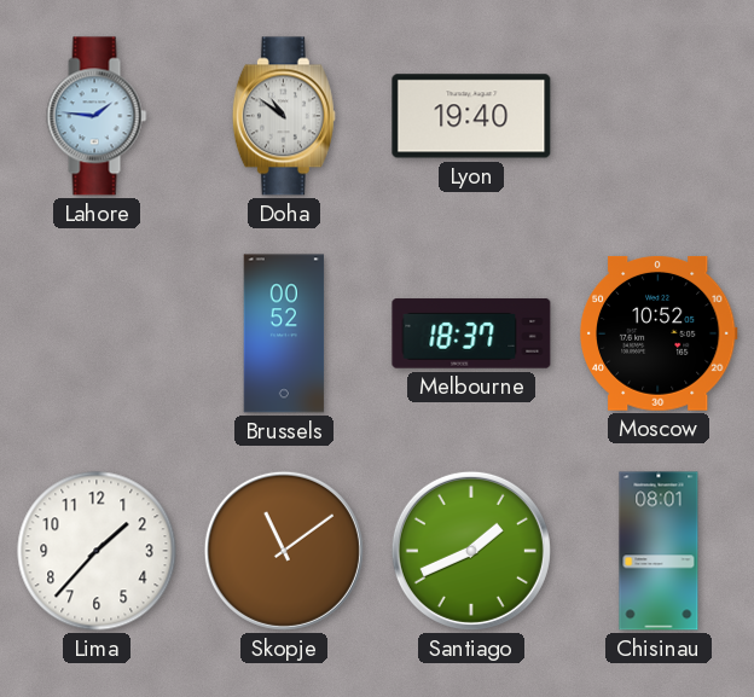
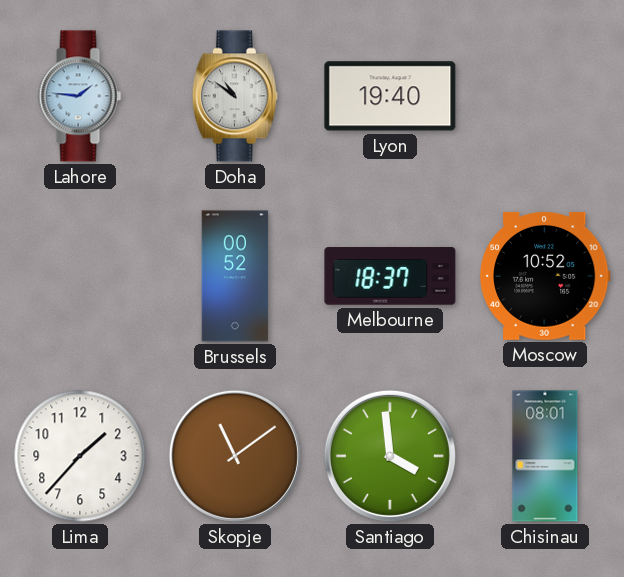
Santiago: 1:41 -> 3:59 (390, 456)
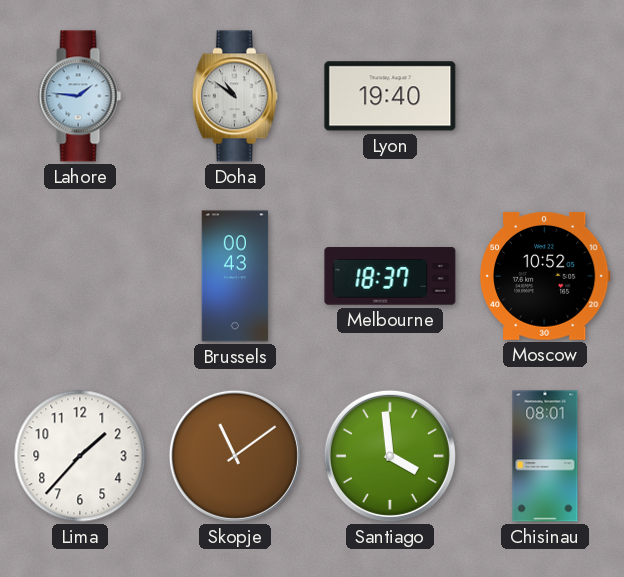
Brussels: 00:52 -> 00:43 (235, 276)
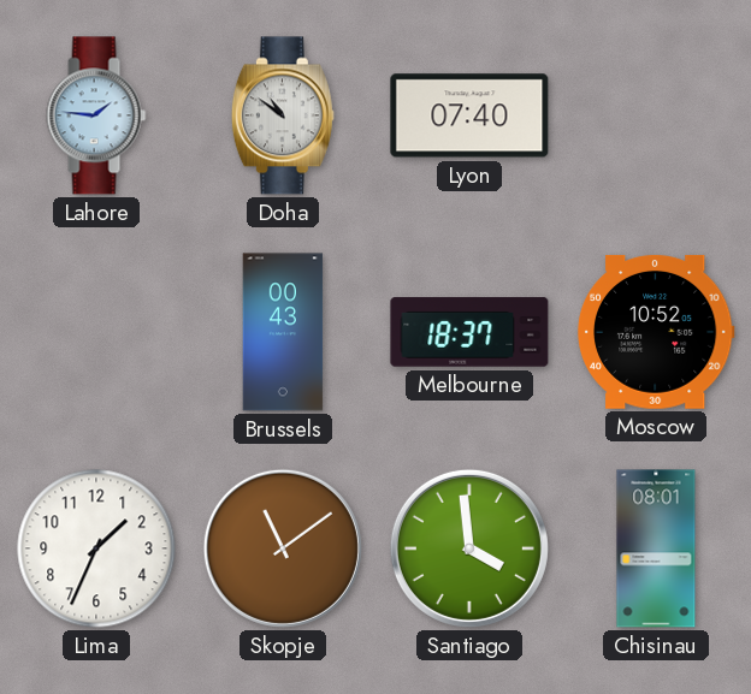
Lyon: 19:40 -> 07:40 (469, 115)
Lima: 1:37 -> 1:34 (96, 548)
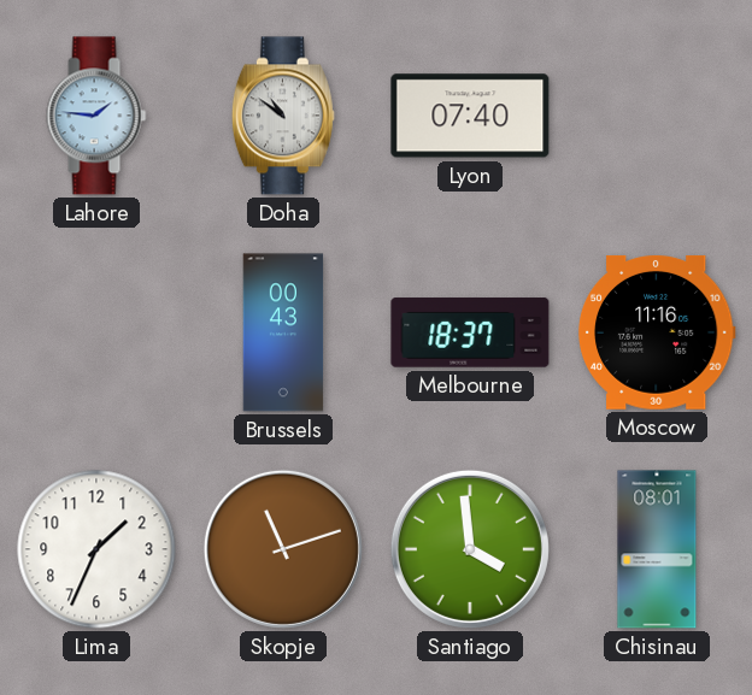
Moscow: 10:52 -> 11:16 (657, 332)
Skopje: 11:09 -> 11:12 (283, 549)
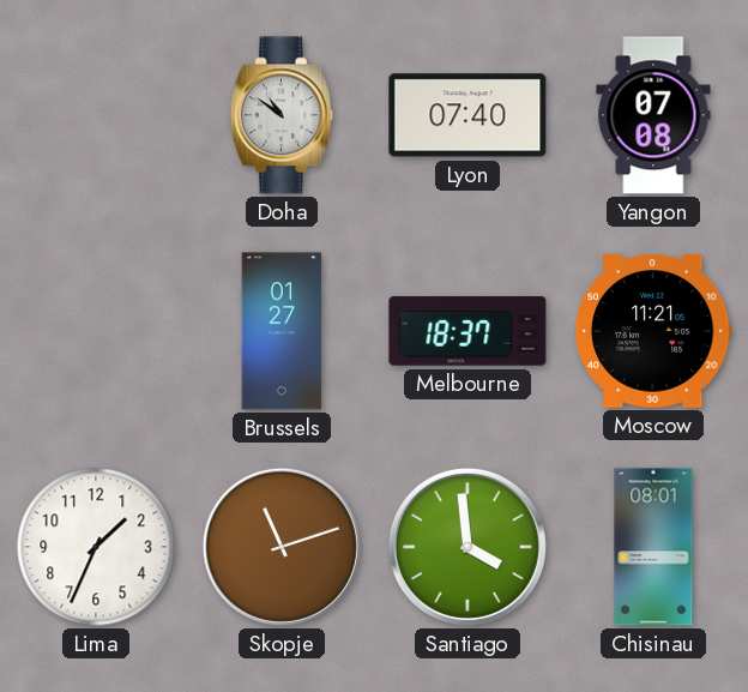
Lahore: 1:46 -> none (96, 116)
Yangon: none -> 07:08 (653, 115)
Brussels: 00:43 -> 01:27 (282, 331)
Moscow: 11:16 -> 11:21 (653, 331)
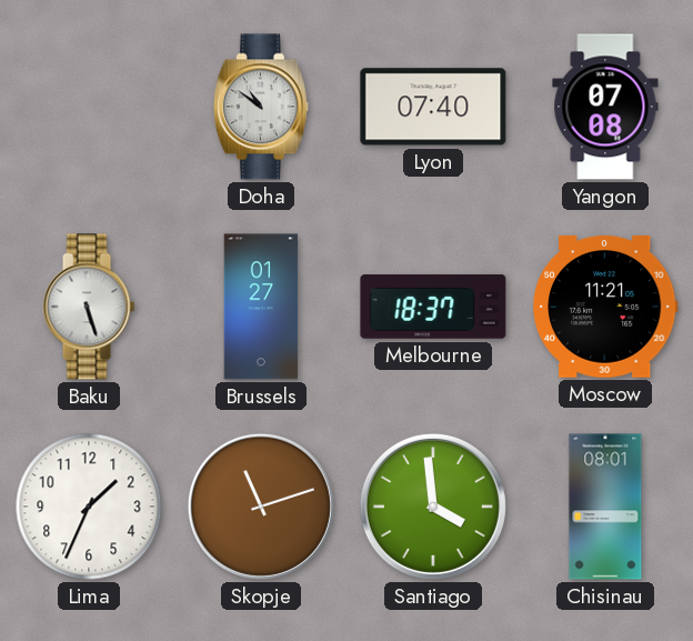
Baku: none -> 5:27 (89, 307)
